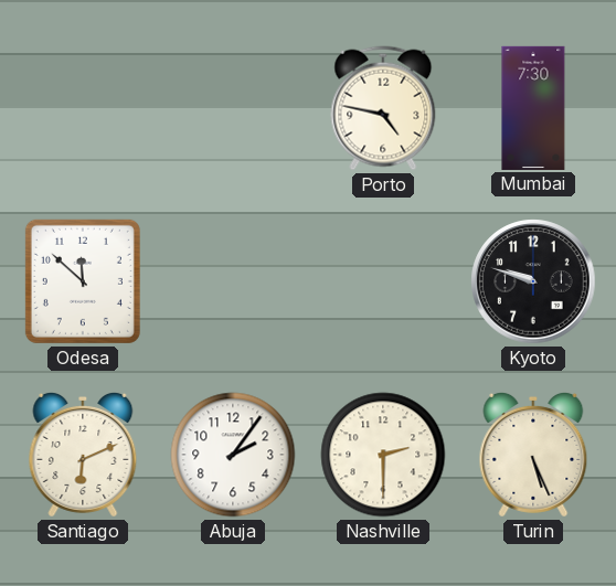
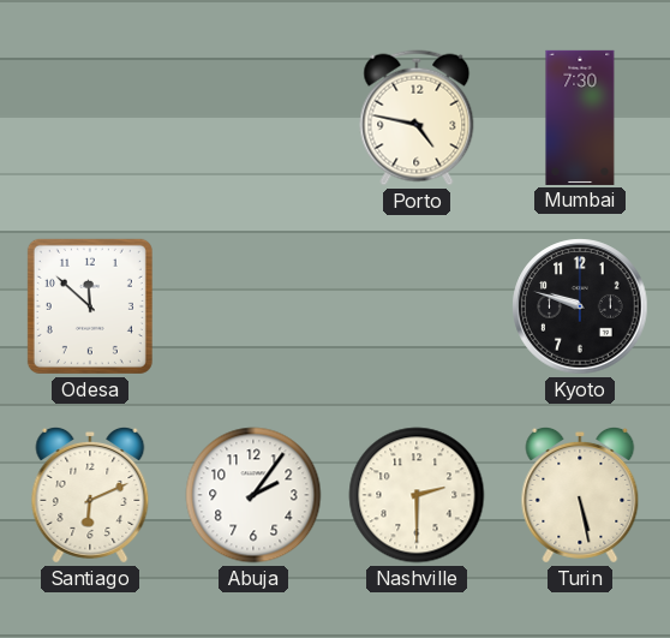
Turin: 5:26 -> 5:28 (580, 495)
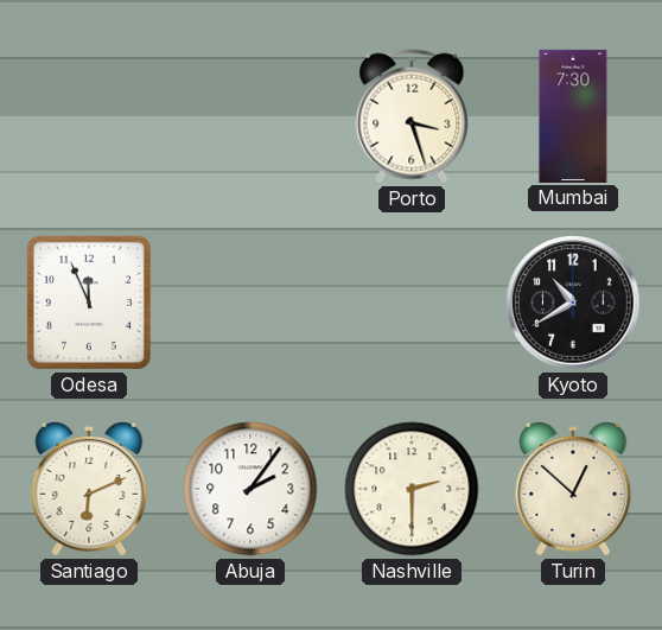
Porto: 4:47 -> 3:27 (412, 116)
Odesa: 11:52 -> 11:56 (89, 303)
Kyoto: 9:48 -> 10:40 (573, 303)
Turin: 5:28 -> 12:52 (573, 489)
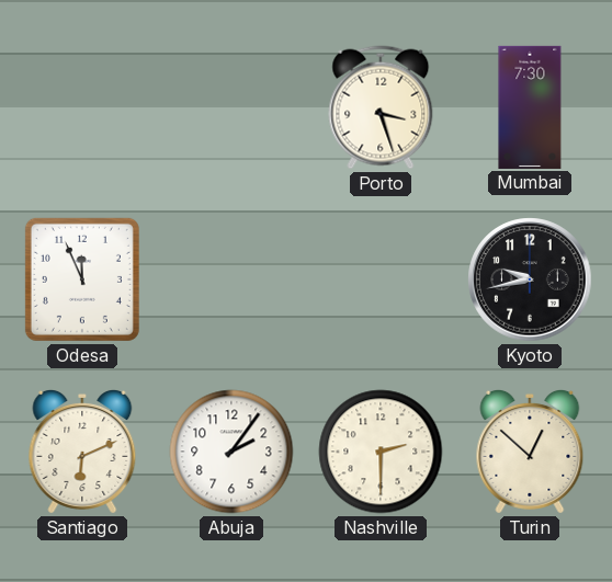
Kyoto: 10:40 -> 9:43 (530, 279)
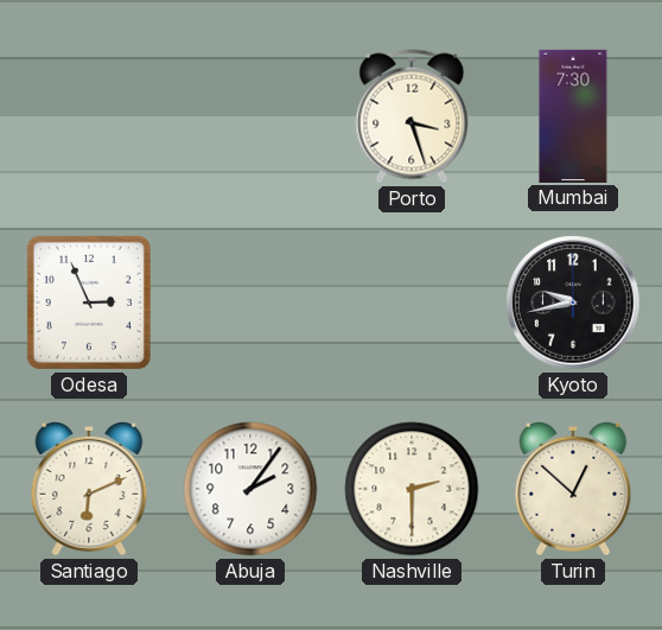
Odesa: 11:56 -> 2:56 (89, 303)
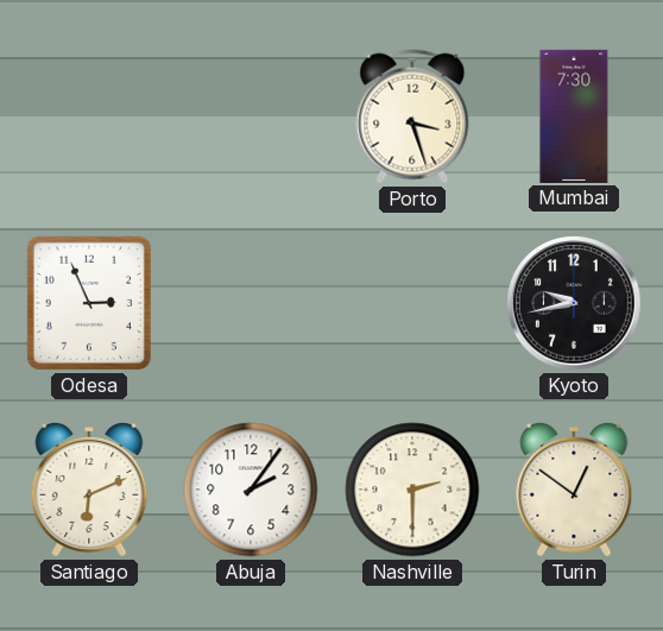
Turin: 12:52 -> 12:51 (574, 490)
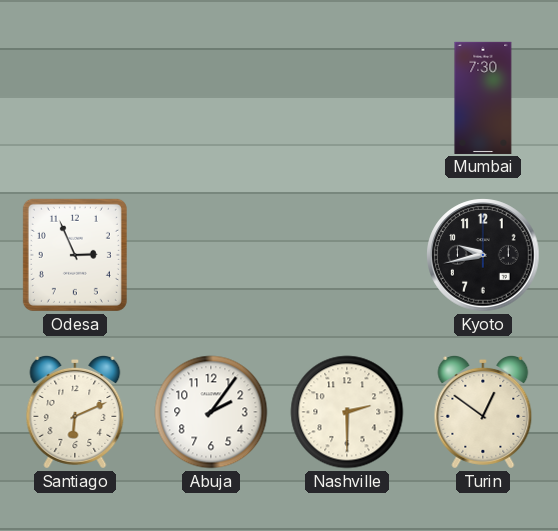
Porto: 3:27 -> none (412, 116)
